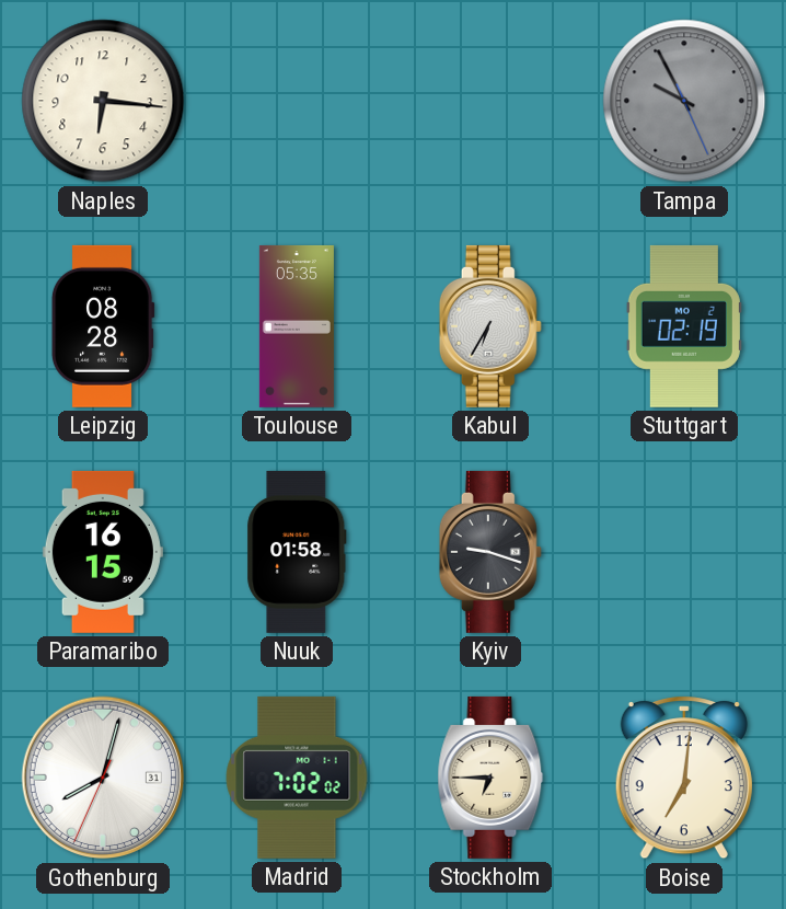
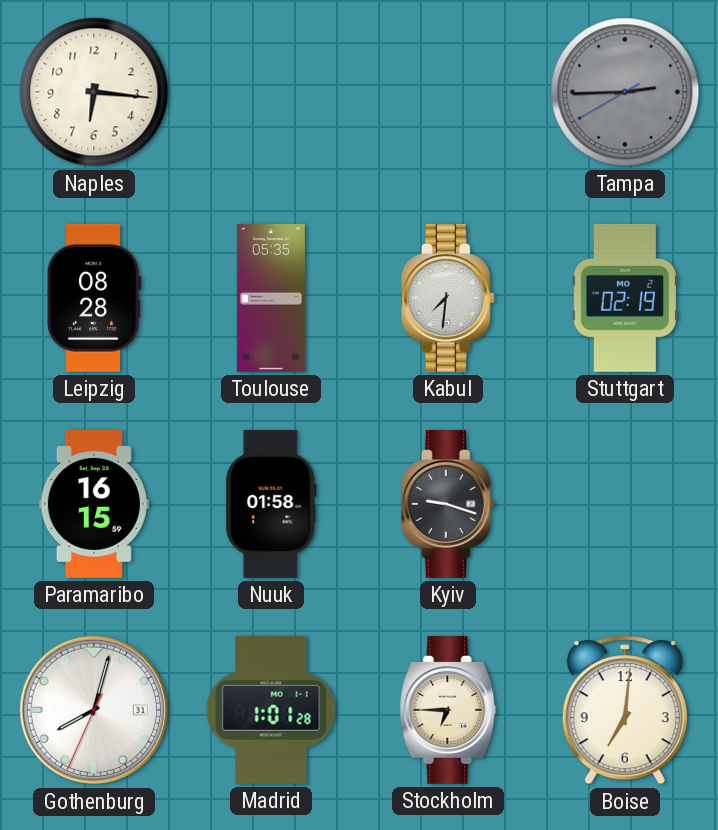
Tampa: 9:55 -> 2:44 (625, 92)
Kabul: 6:35 -> 7:31 (448, 298)
Madrid: 7:02 -> 1:01 (271, 710)
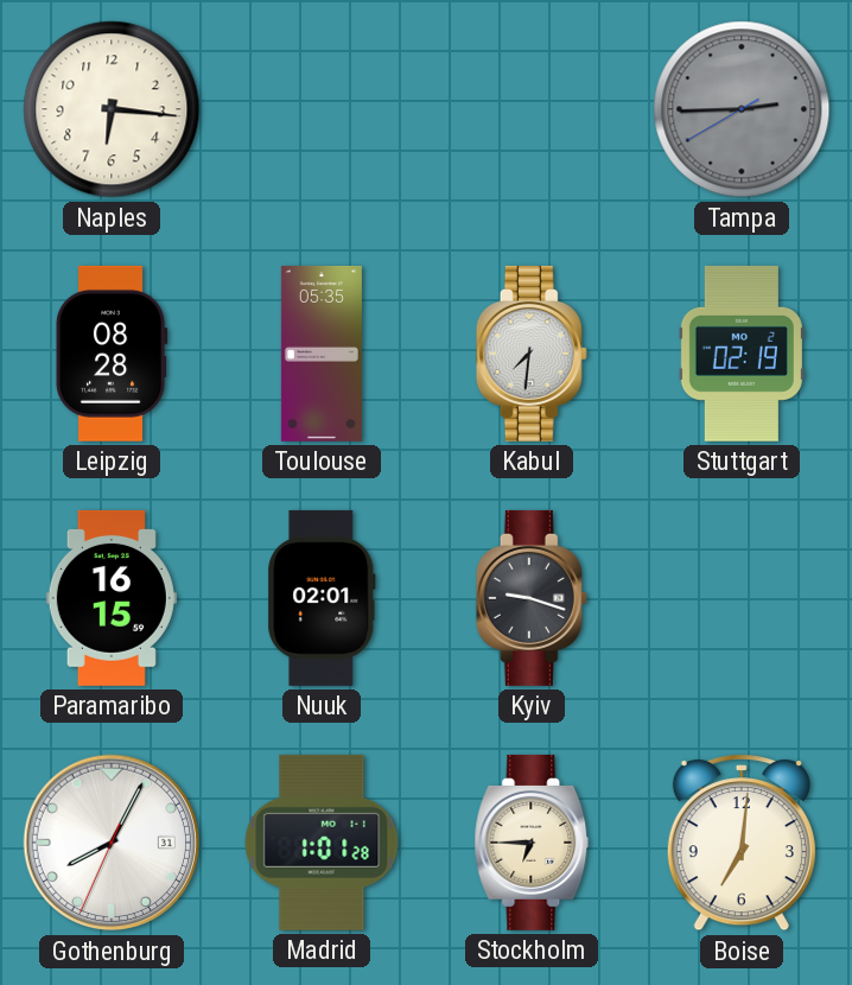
Nuuk: 01:58 -> 02:01 (322, 598)
Gothenburg: 8:02 -> 8:04 (112, 843)
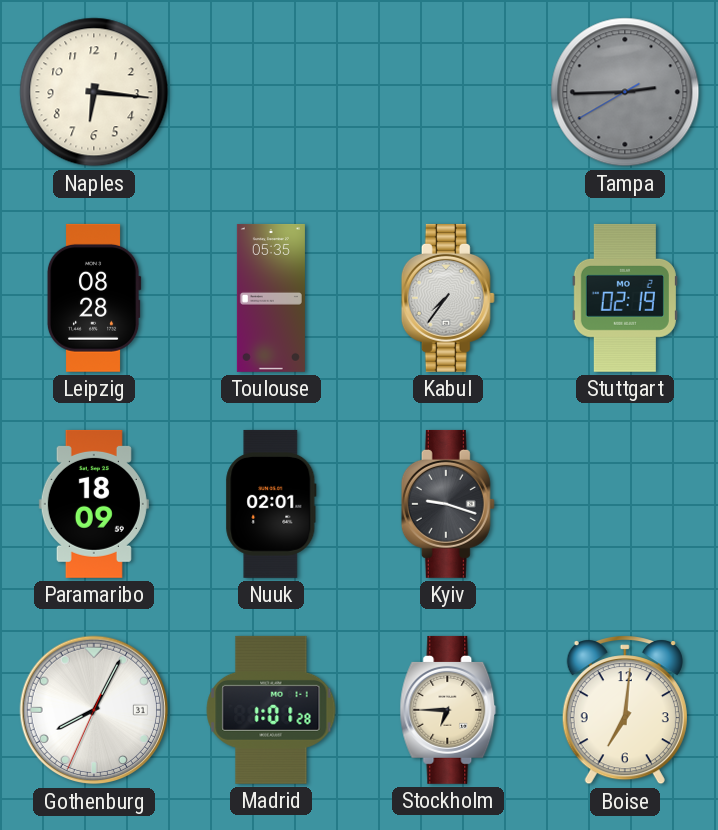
Kabul: 7:31 -> 7:36 (448, 298)
Paramaribo: 16:15 -> 18:09 (94, 504)
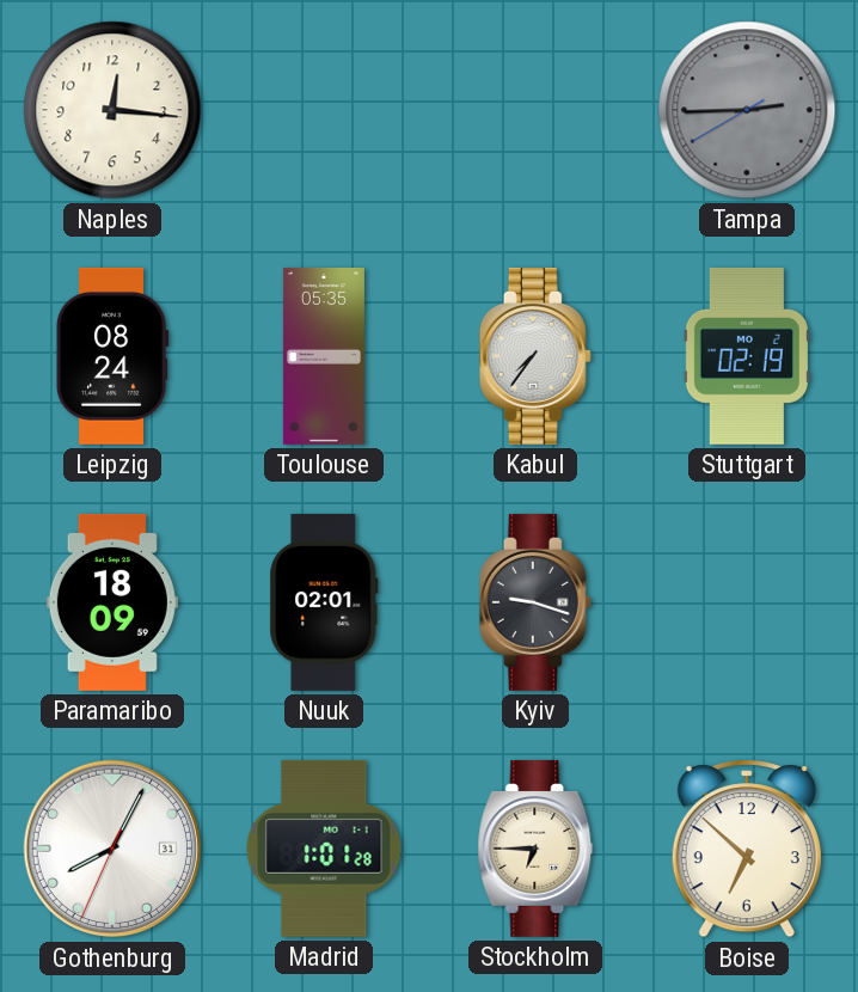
Naples: 6:16 -> 12:16 (112, 110)
Leipzig: 08:28 -> 08:24 (112, 356)
Boise: 7:01 -> 6:52 (747, 849)
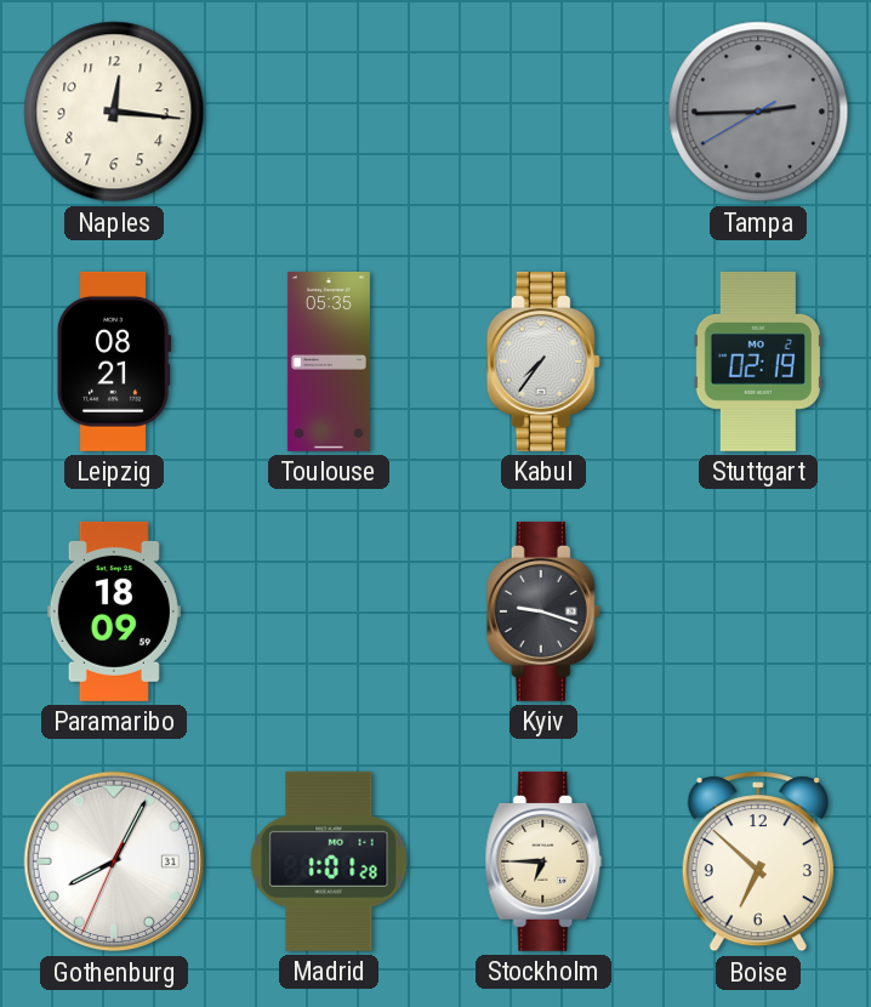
Leipzig: 08:24 -> 08:21 (114, 362)
Nuuk: 02:01 -> none (324, 602)
